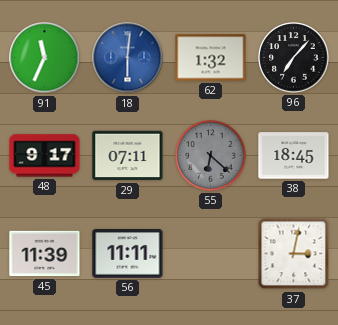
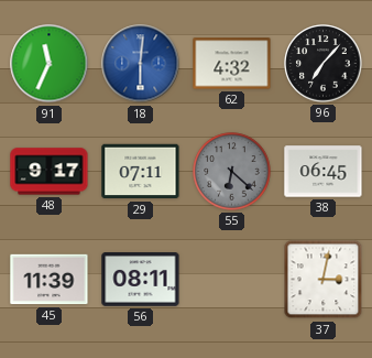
62: 1:32 -> 4:32 (232, 64)
38: 18:45 -> 06:45 (324, 172)
56: 11:11 -> 08:11 (141, 280)
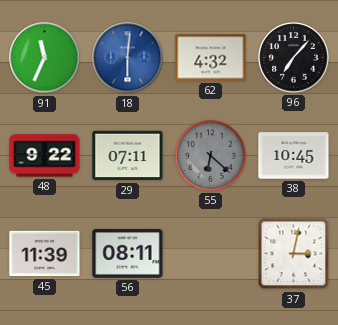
48: 9:17 -> 9:22 (45, 156)
38: 06:45 -> 10:45 (294, 156)
